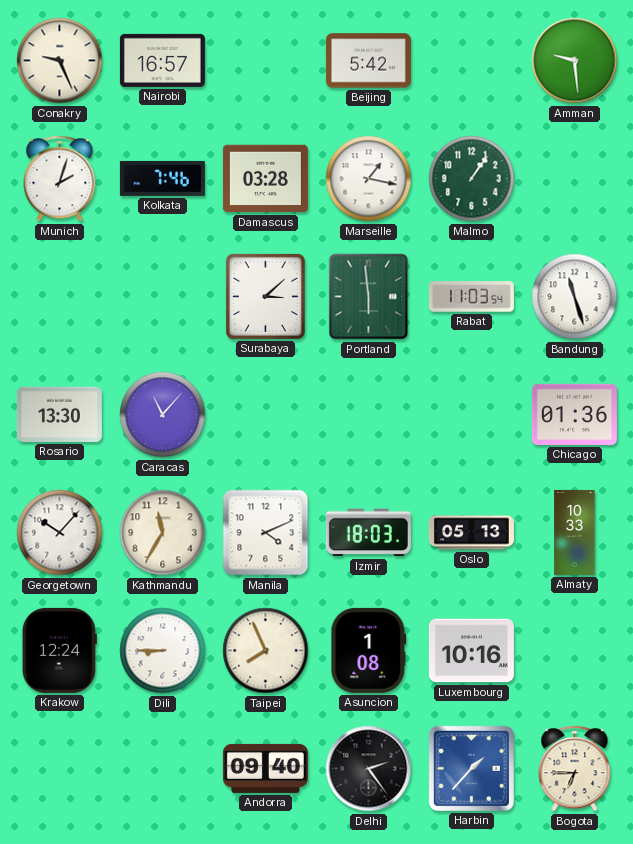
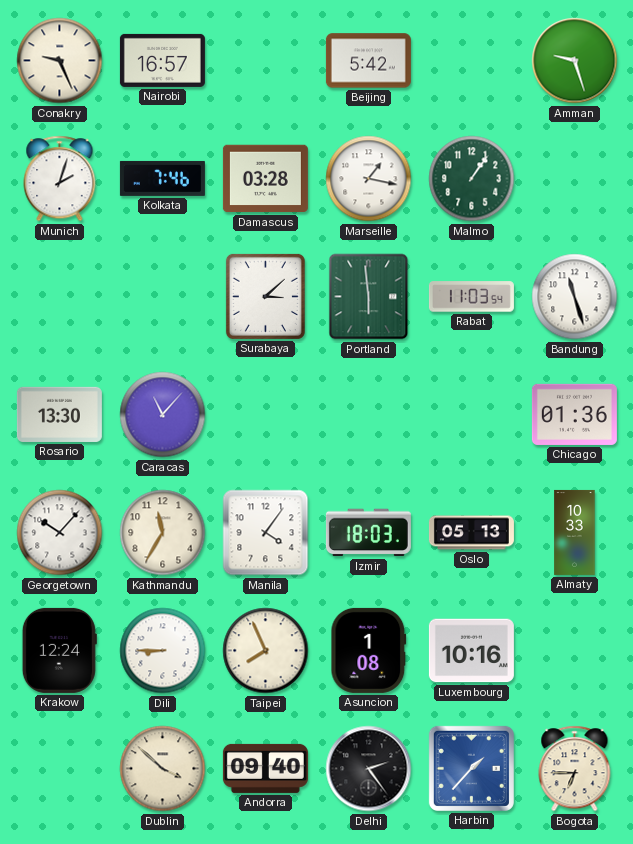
Amman: 9:29 -> 9:27 (575, 61)
Manila: 4:11 -> 4:06 (266, 533)
Dublin: none -> 3:52 (163, 769)
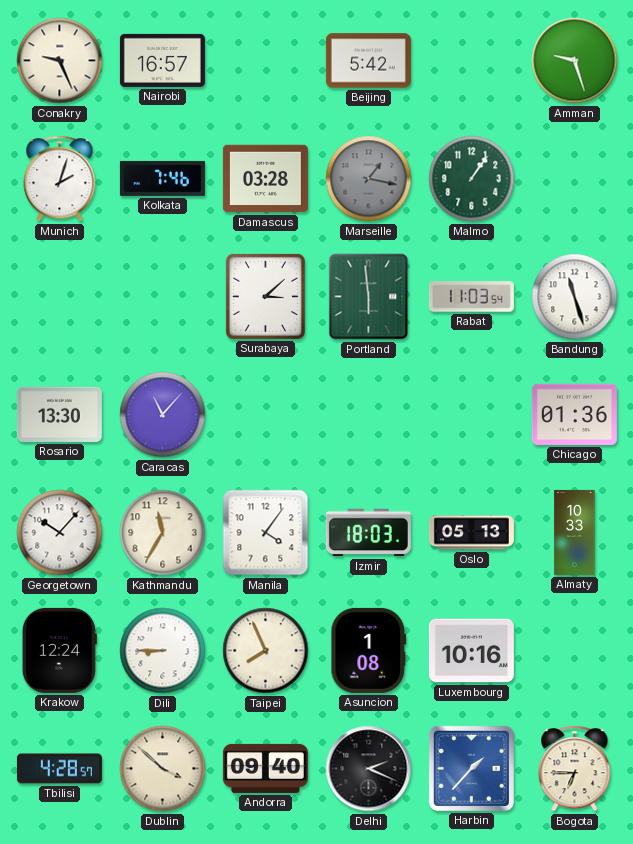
Marseille dial: white -> grey (369, 179)
Tbilisi: none -> 4:28 (59, 769)
Delhi: 2:24 -> 2:19 (369, 769)
